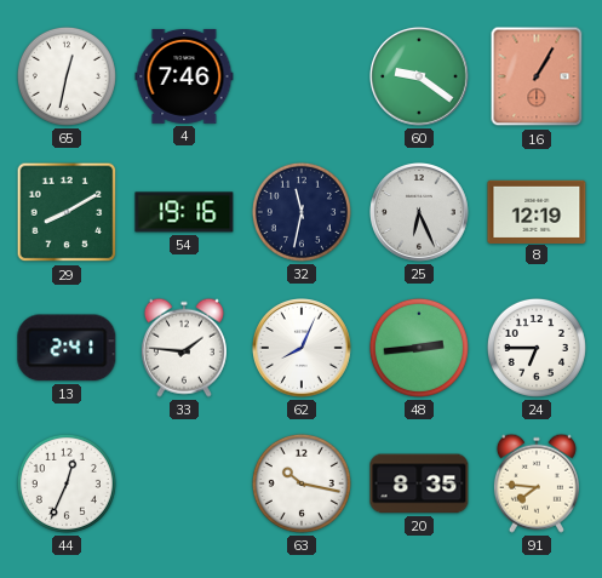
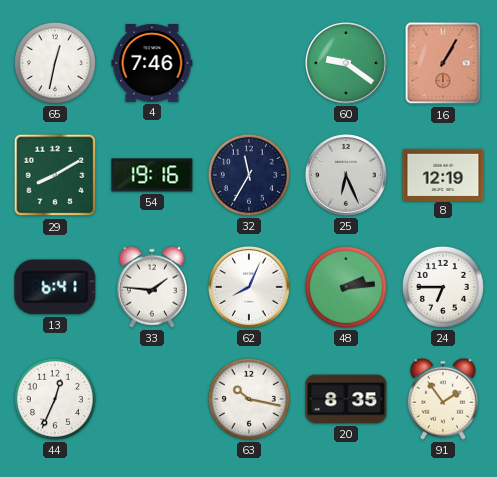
32: 11:32 -> 11:35 (249, 175)
13: 2:41 -> 6:41 (55, 287)
48: 2:44 -> 2:14 (346, 287)
91: 7:46 -> 1:54 (443, 399)
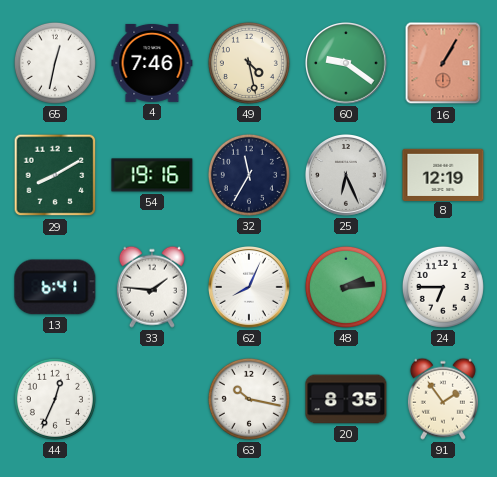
49: none -> 4:28 (249, 63)
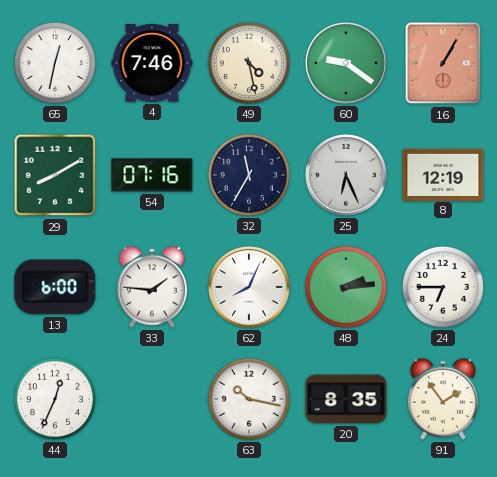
54: 19:16 -> 07:16 (152, 175)
13: 6:41 -> 6:00 (55, 287)
